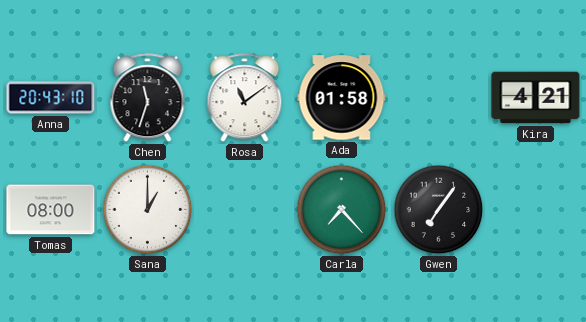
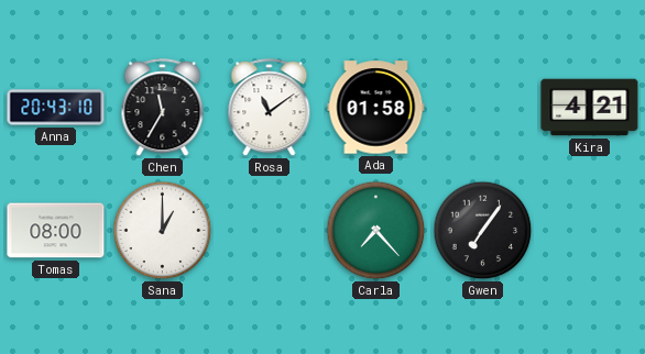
Chen: 11:33 -> 11:35 (163, 108)
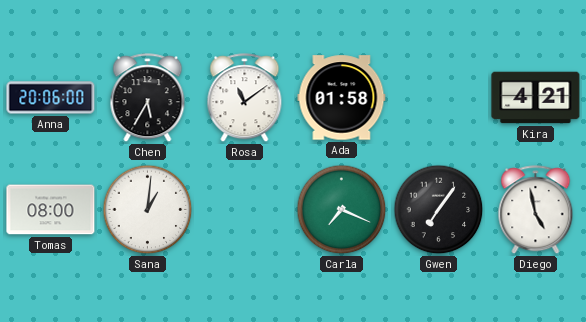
Anna: 20:43 -> 20:06 (51, 98)
Chen: 11:35 -> 5:35 (148, 98)
Sana: 1:00 -> 1:01 (148, 210)
Carla: 7:23 -> 7:19 (342, 210)
Diego: none -> 4:58 (536, 210)
